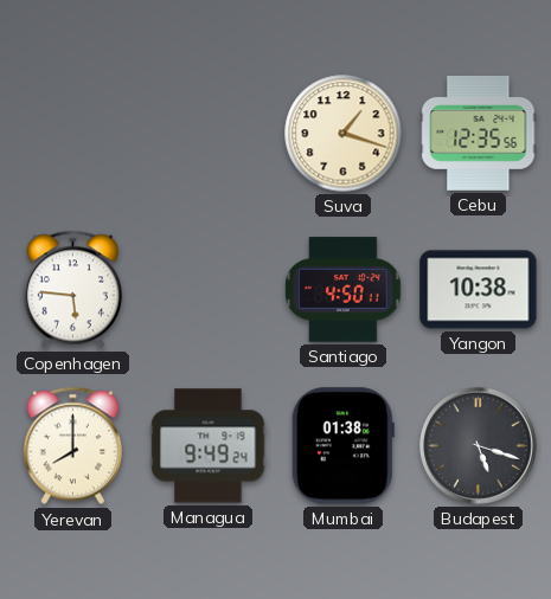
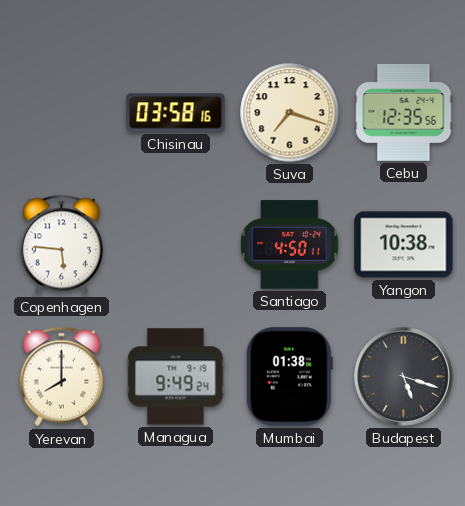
Chisinau: none -> 03:58 (176, 113)
Suva: 1:18 -> 7:18 (290, 113)
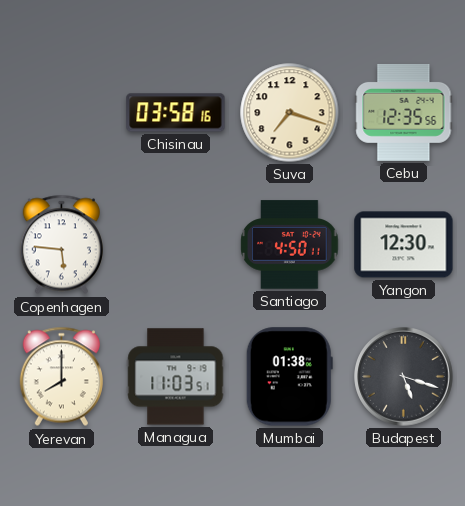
Yangon: 10:38 -> 12:30 (404, 245)
Managua: 9:49 -> 11:03 (176, 377)
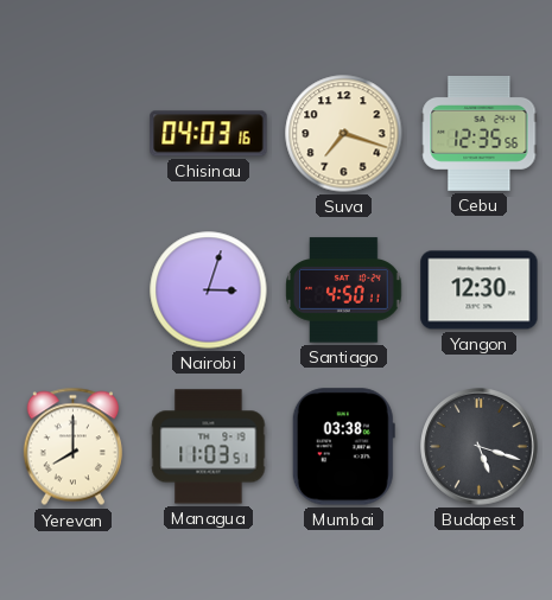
Chisinau: 03:58 -> 04:03 (209, 134)
Copenhagen: 5:46 -> none (61, 245)
Nairobi: none -> 3:03 (209, 291)
Mumbai: 01:38 -> 03:38 (343, 447)
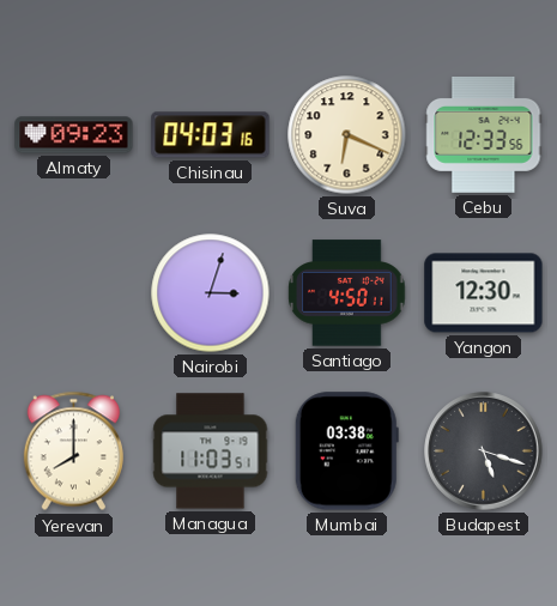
Almaty: none -> 09:23 (74, 135)
Suva: 7:18 -> 6:19 (347, 135)
Cebu: 12:35 -> 12:33 (484, 134)
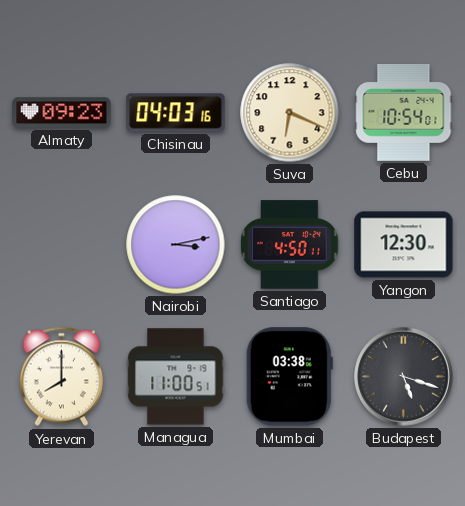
Cebu: 12:33 -> 10:54 (404, 112)
Nairobi: 3:03 -> 3:13 (176, 245)
Managua: 11:03 -> 11:00 (176, 377)
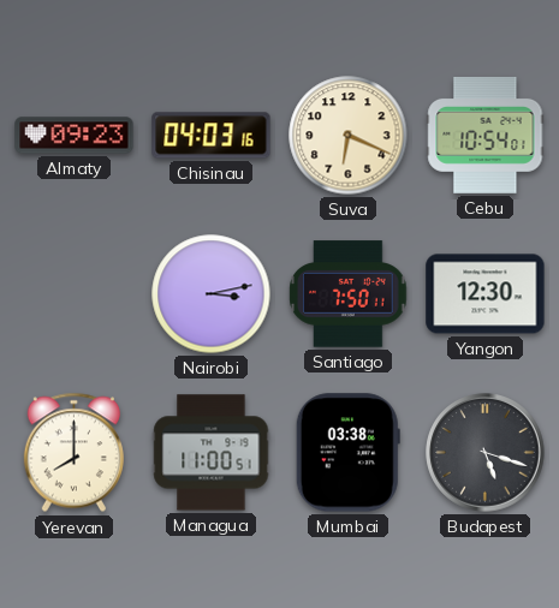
Santiago: 4:50 -> 7:50 (349, 294)
